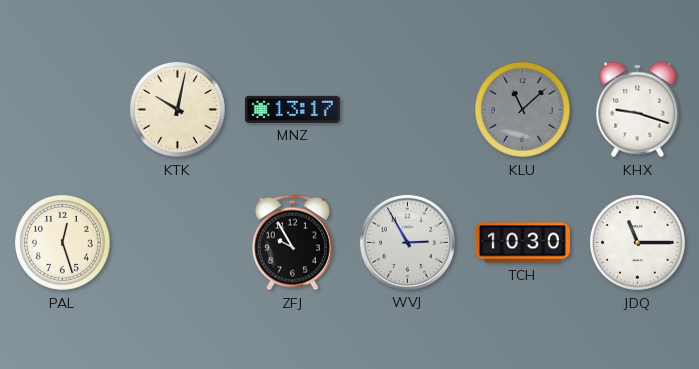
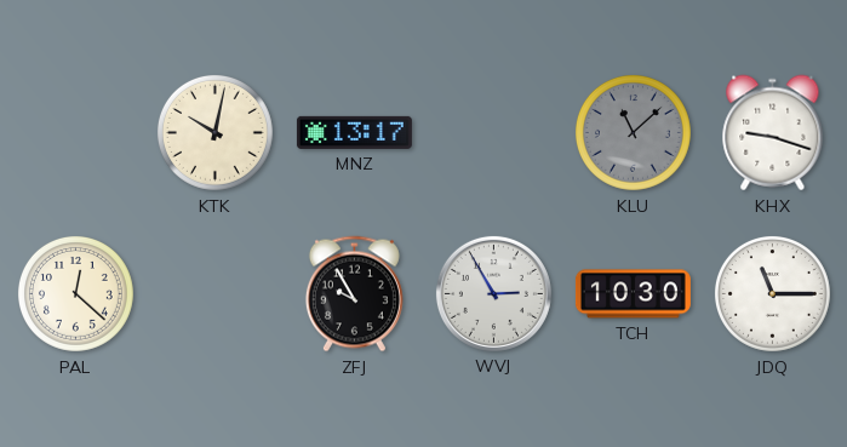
PAL: 12:27 -> 12:22 (75, 293)
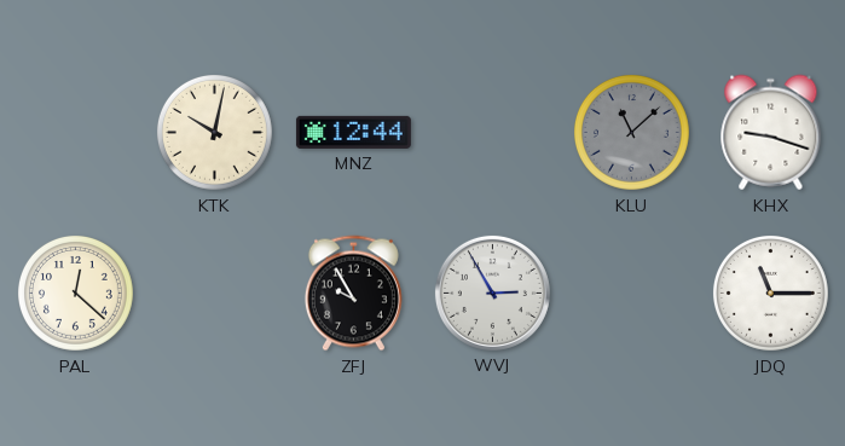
MNZ: 13:17 -> 12:44 (353, 132)
TCH: 10:30 -> none (633, 294)
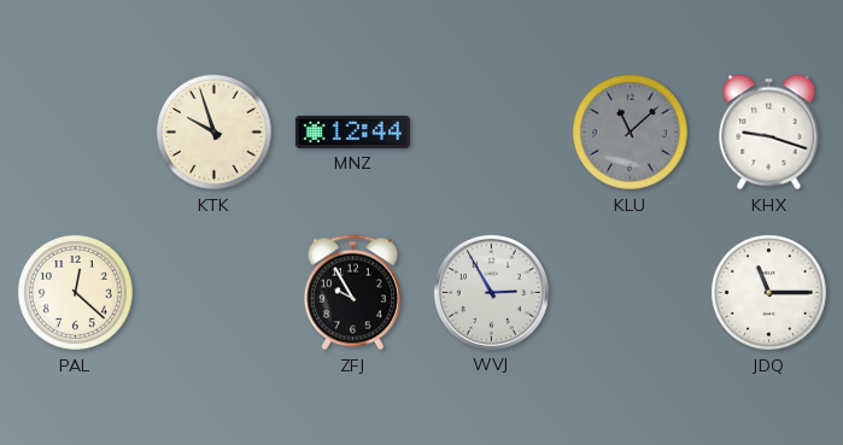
KTK: 10:02 -> 9:57 (213, 131)
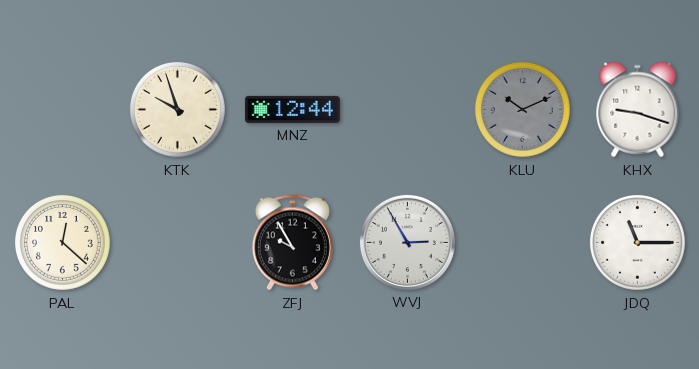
KLU: 11:08 -> 10:11 (522, 109)
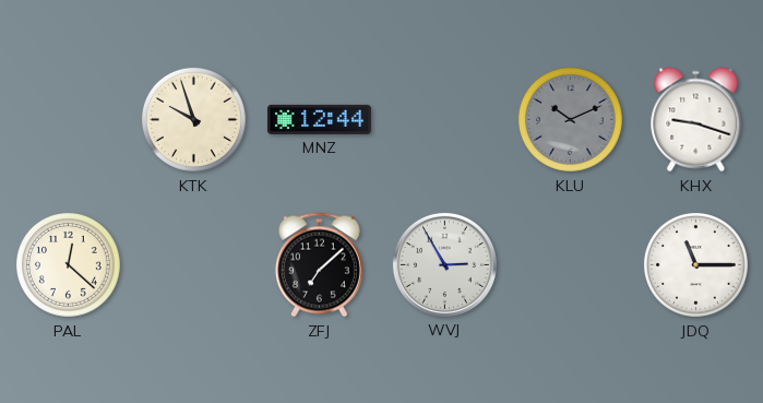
ZFJ: 9:55 -> 7:08 (319, 265)
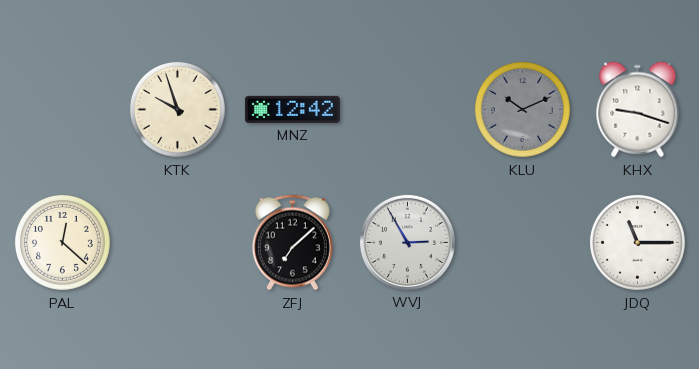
MNZ: 12:44 -> 12:42 (292, 109)
